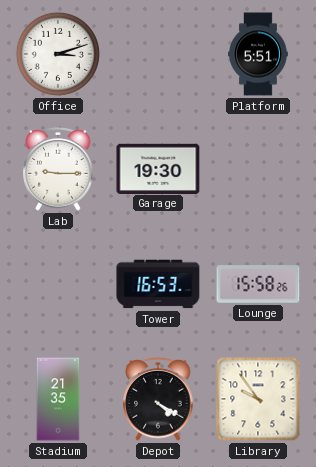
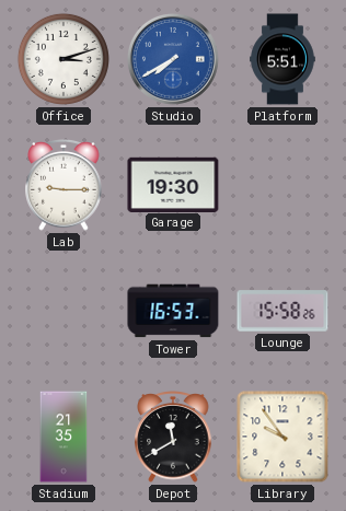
Studio: none -> 7:40 (173, 59)
Depot: 4:20 -> 11:40 (173, 438)
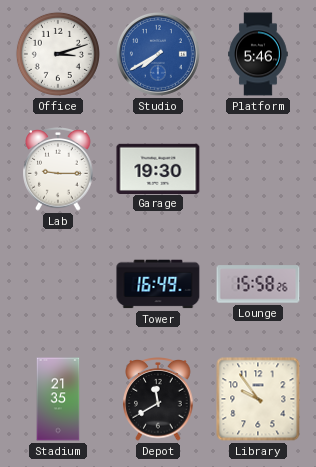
Platform: 5:51 -> 5:46 (258, 54)
Tower: 16:53 -> 16:49 (158, 284)
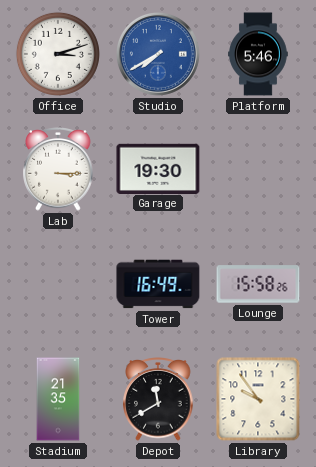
Lab: 9:15 -> 3:15 (58, 170)
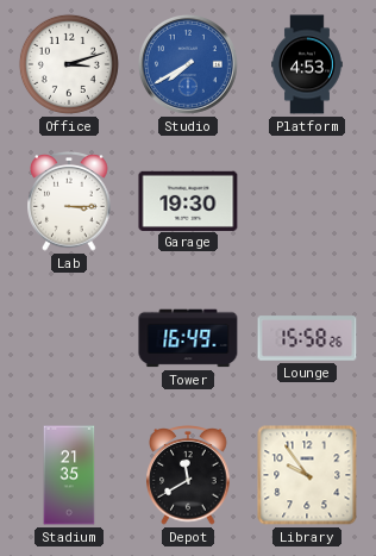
Platform: 5:46 -> 4:53 (307, 64)
